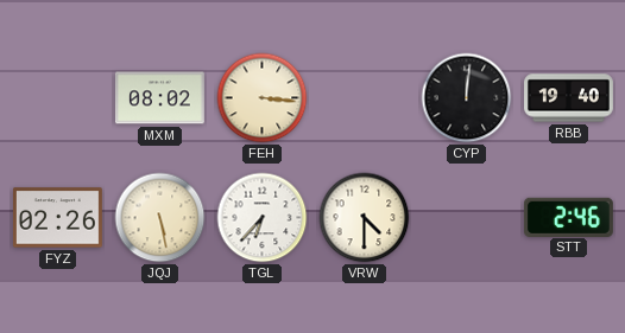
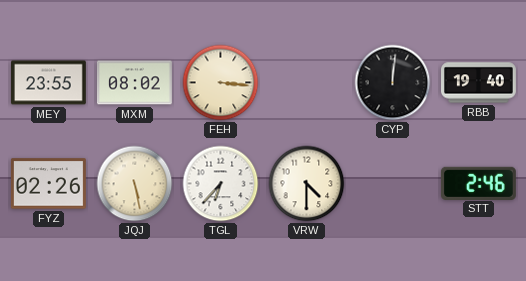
MEY: none -> 23:55 (48, 83)
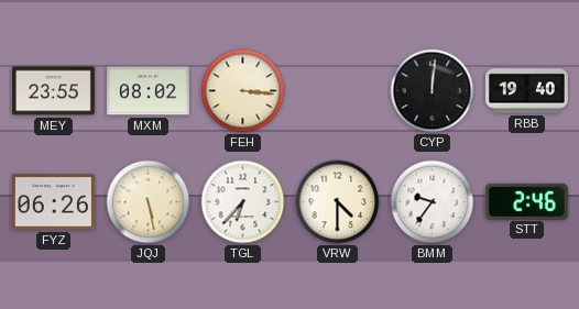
FYZ: 02:26 -> 06:26 (53, 202)
BMM: none -> 9:36 (433, 202)
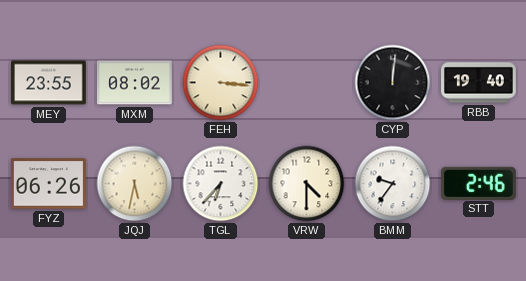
JQJ: 5:28 -> 5:32 (135, 184)
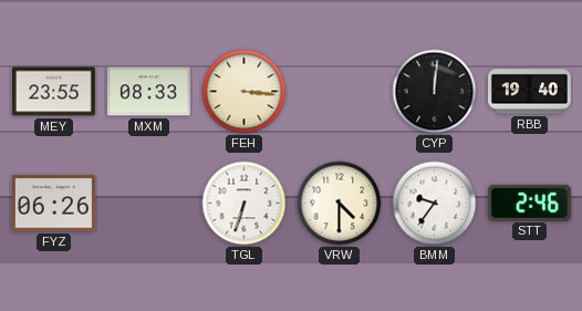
MXM: 08:02 -> 08:33 (148, 92)
JQJ: 5:32 -> none (135, 184)
TGL: 6:37 -> 6:33 (245, 204)
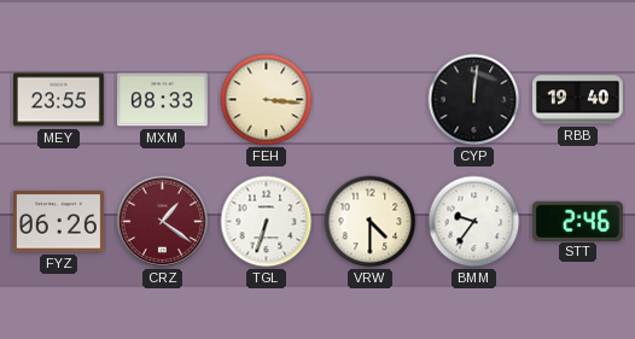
CRZ: none -> 1:21 (163, 222)
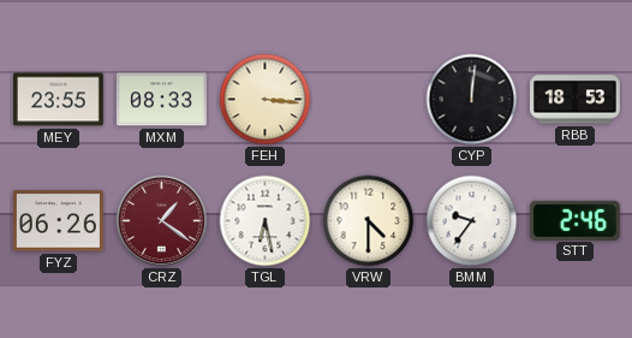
RBB: 19:40 -> 18:53 (576, 100)
TGL: 6:33 -> 6:28 (266, 221)
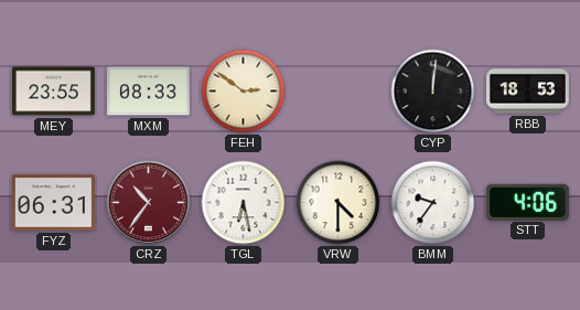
FEH: 3:16 -> 2:51 (244, 92)
FYZ: 06:26 -> 06:31 (53, 203)
CRZ: 1:21 -> 10:36 (149, 203)
STT: 2:46 -> 4:06 (527, 202)
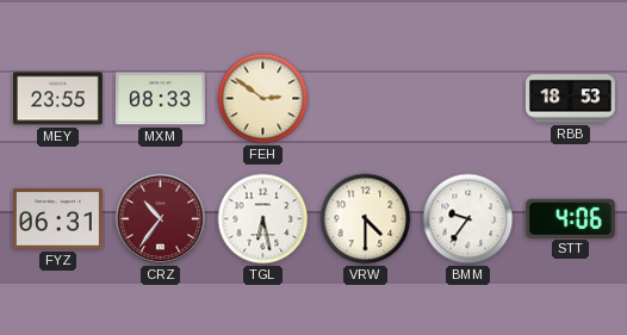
CYP: 12:01 -> none (433, 92)
